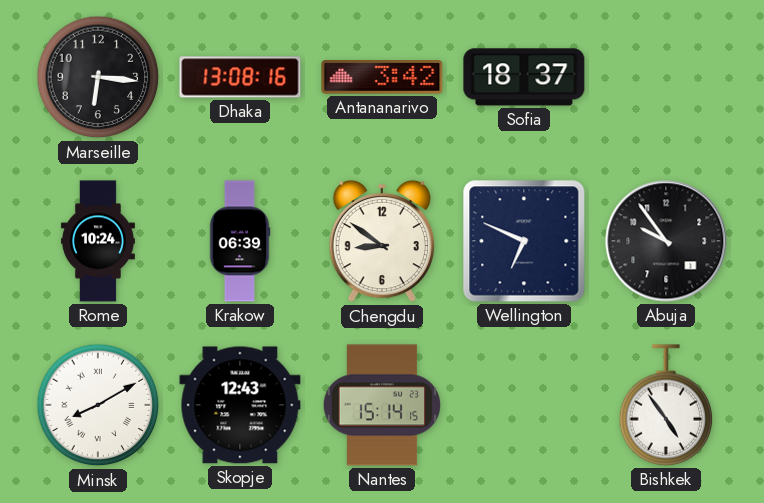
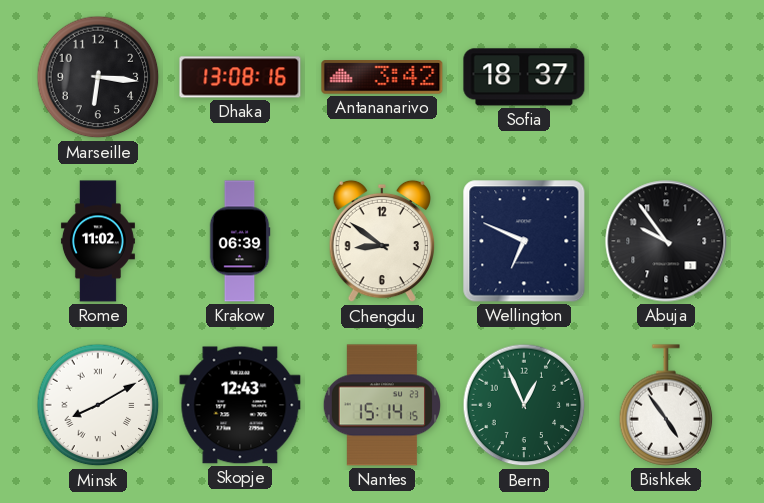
Rome: 10:24 -> 11:02 (98, 241)
Bern: none -> 12:56 (524, 405)
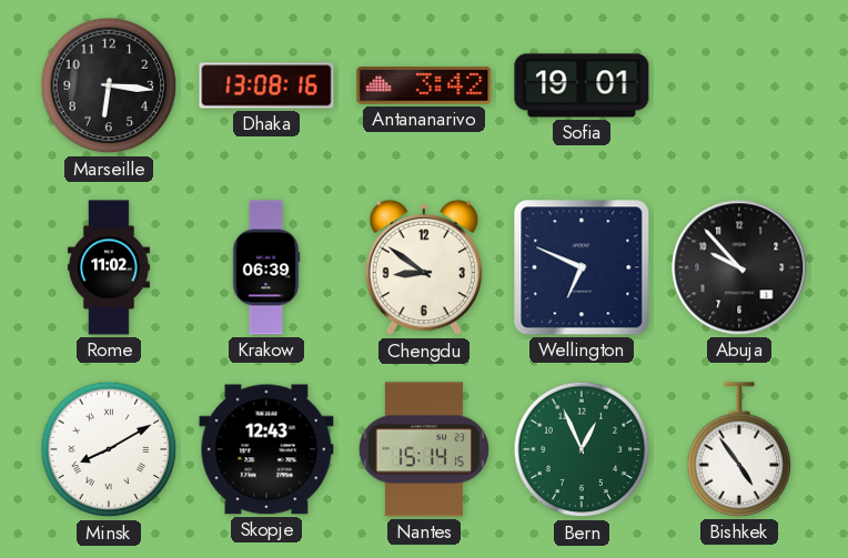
Sofia: 18:37 -> 19:01 (582, 85)
Abuja: 9:54 -> 9:53 (739, 267)
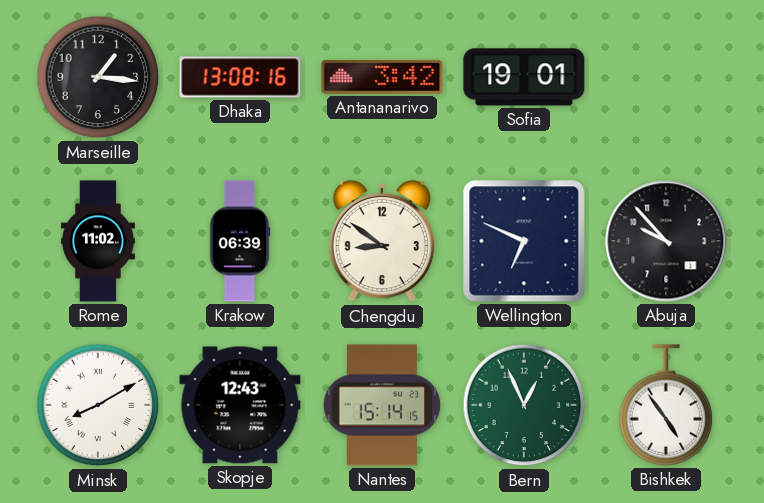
Marseille: 6:16 -> 1:16 (98, 77)
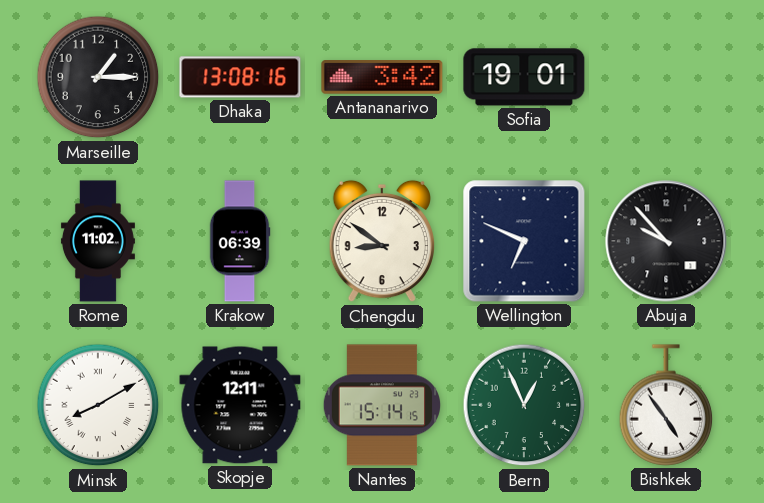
Marseille: 1:16 -> 1:15 (98, 77)
Skopje: 12:43 -> 12:11 (240, 405)
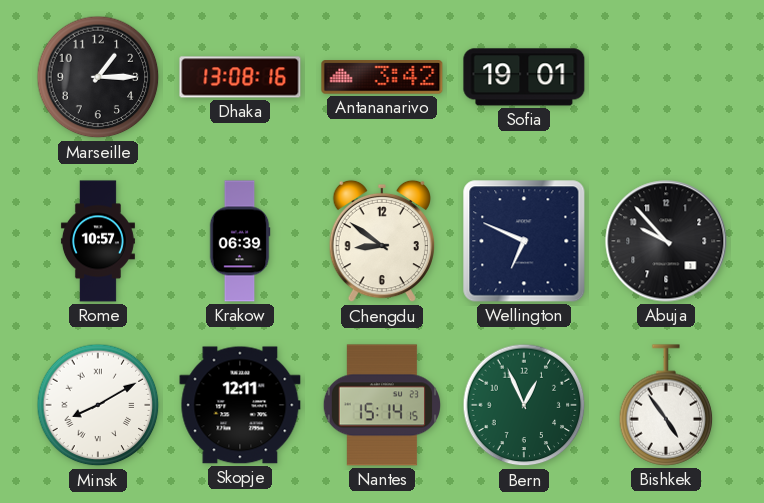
Rome: 11:02 -> 10:57 (98, 241)
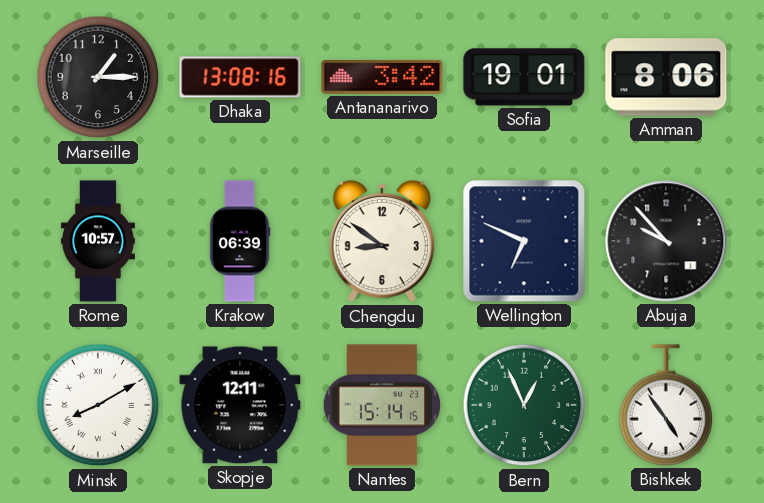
Amman: none -> 8:06 (666, 77)
